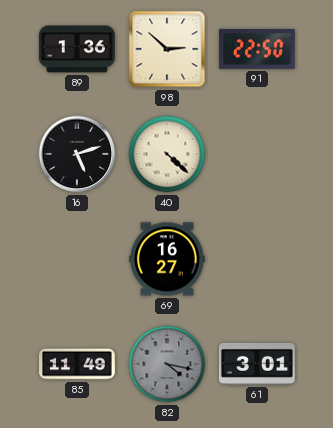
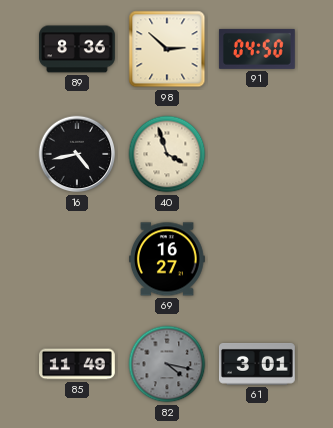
89: 1:36 -> 8:36 (78, 49)
91: 22:50 -> 04:50 (257, 49)
16: 5:12 -> 4:43 (77, 154)
40: 4:22 -> 3:57 (167, 154)
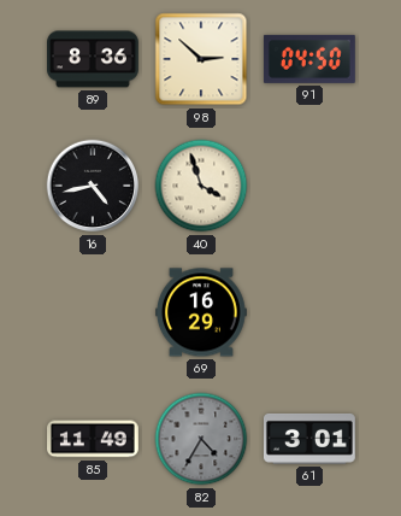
69: 16:27 -> 16:29 (202, 312)
82: 4:17 -> 4:35 (201, 439)
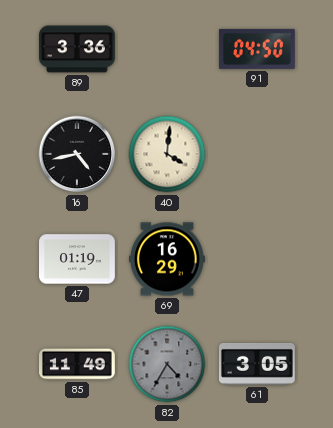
89: 8:36 -> 3:36 (78, 49)
98: 2:52 -> none (201, 59)
40: 3:57 -> 4:01 (167, 154)
47: none -> 01:19 (78, 259)
61: 3:01 -> 3:05 (257, 364)
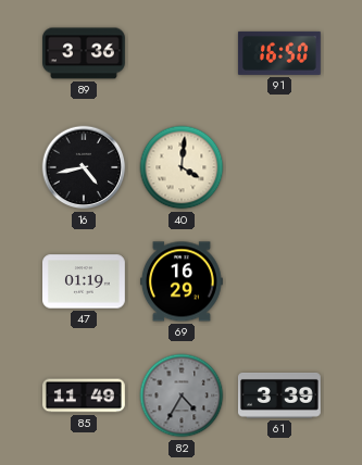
91: 04:50 -> 16:50 (279, 53)
61: 3:05 -> 3:39 (279, 395)
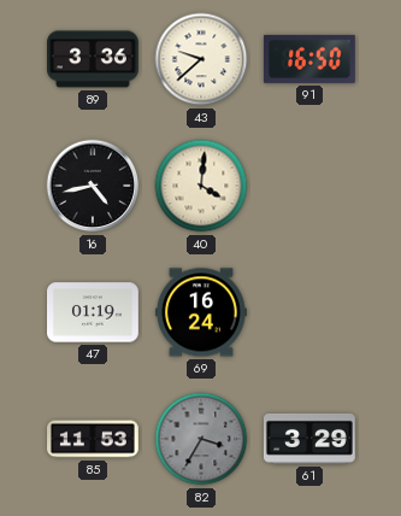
43: none -> 9:38 (201, 59)
69: 16:29 -> 16:24 (202, 312)
85: 11:49 -> 11:53 (94, 439)
82: 4:35 -> 3:35 (201, 439)
61: 3:39 -> 3:29 (309, 439)
